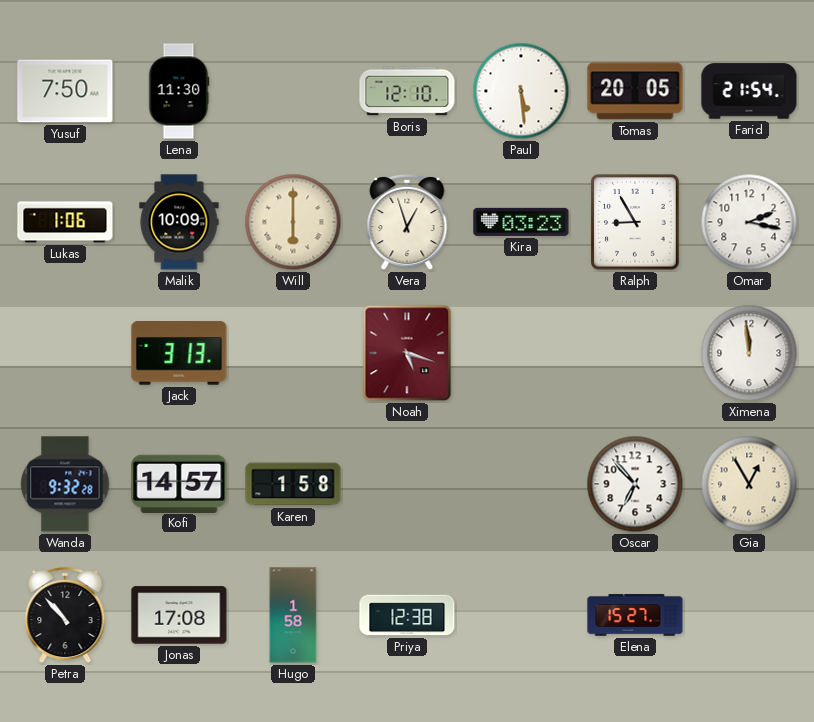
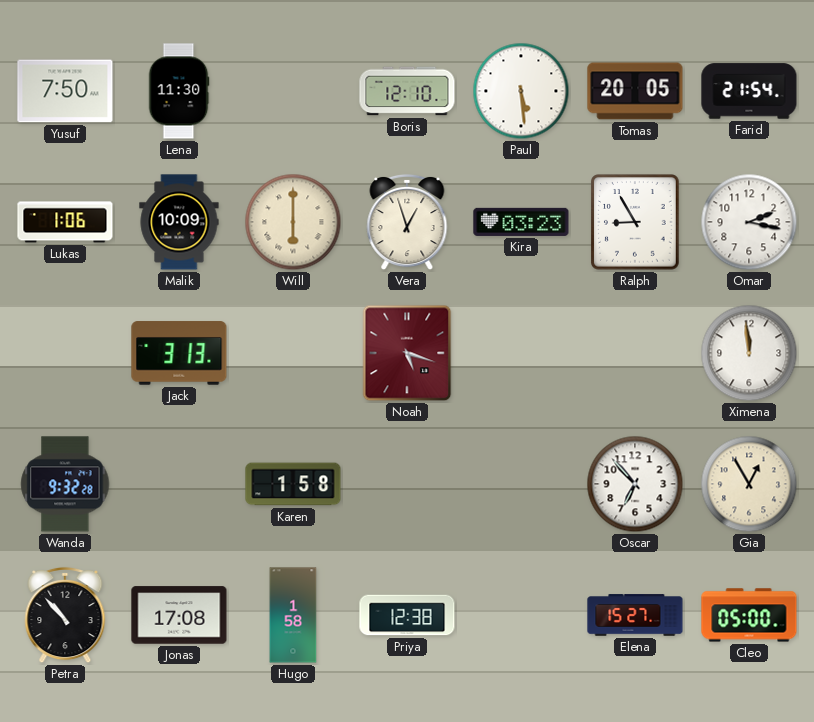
Kofi: 14:57 -> none (179, 483)
Cleo: none -> 05:00 (749, 615)
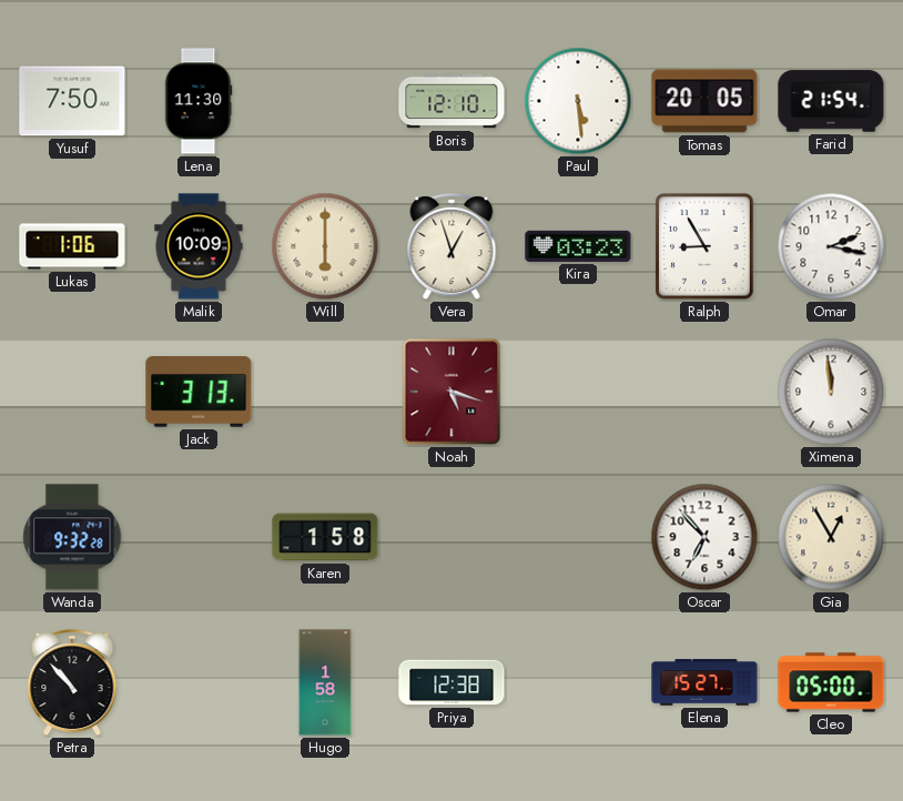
Jonas: 17:08 -> none (179, 615)
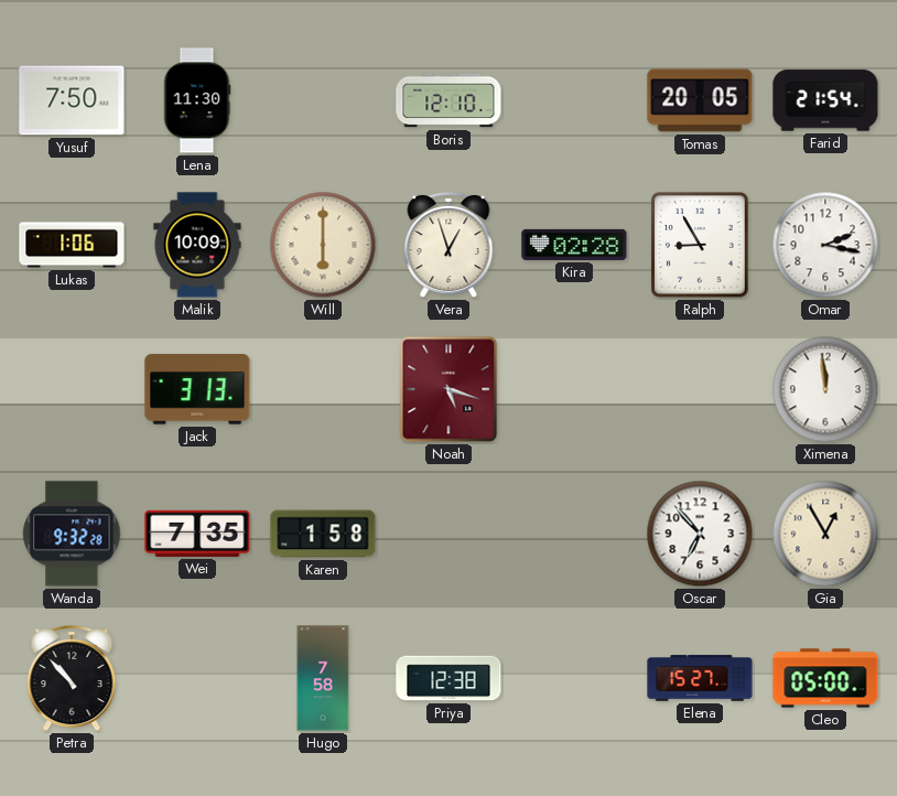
Paul: 5:29 -> none (578, 101)
Kira: 03:23 -> 02:28 (574, 245)
Wei: none -> 7:35 (197, 534)
Hugo: 1:58 -> 7:58 (323, 678)
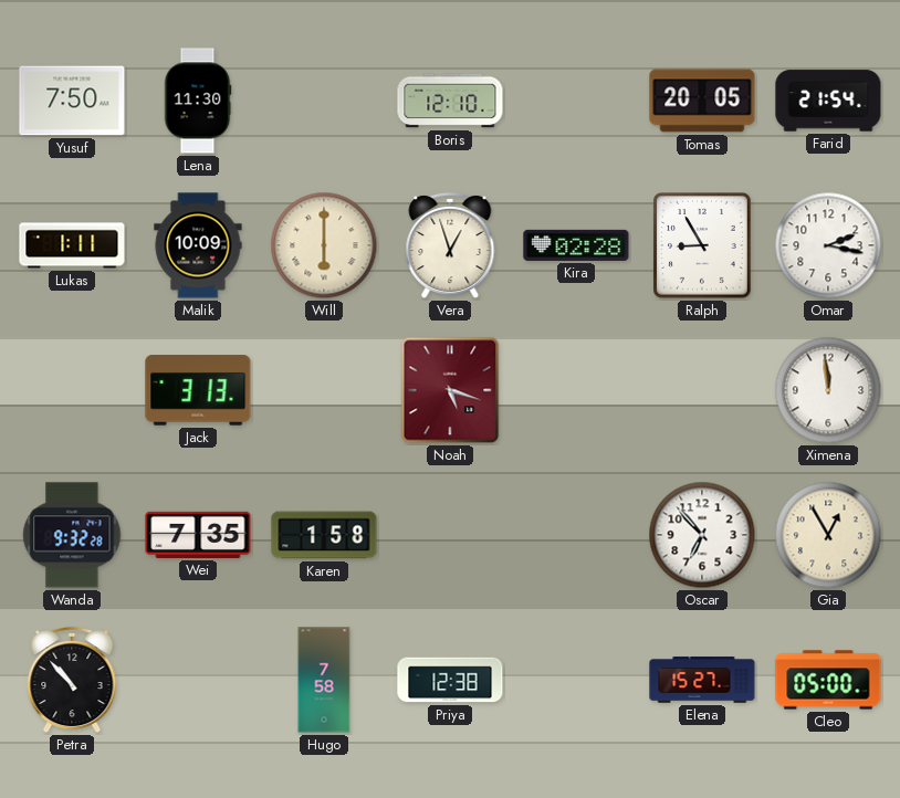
Lukas: 1:06 -> 1:11 (72, 245)
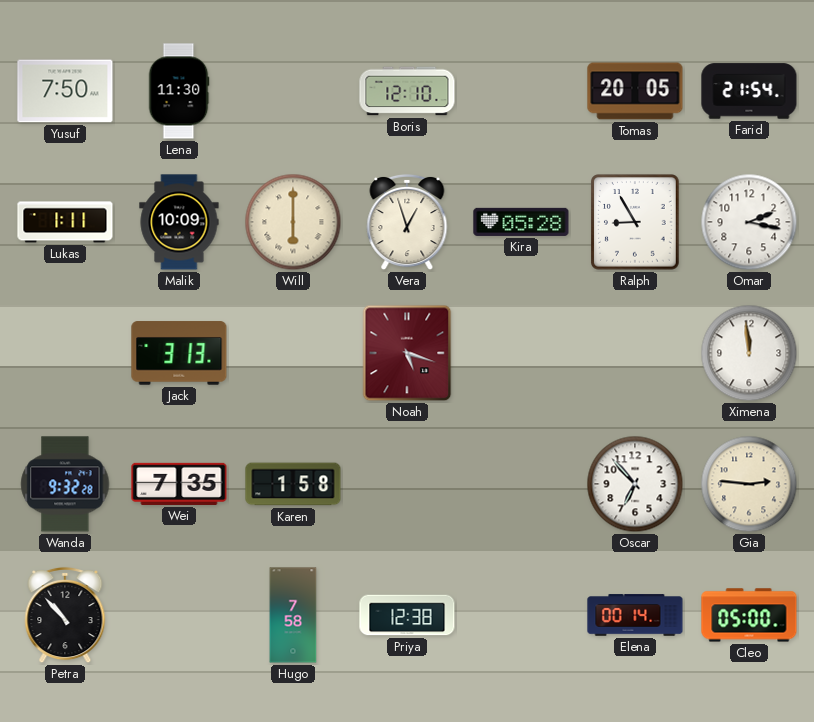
Kira: 02:28 -> 05:28 (521, 222)
Gia: 12:55 -> 2:46 (749, 484)
Elena: 15:27 -> 00:14 (635, 615)
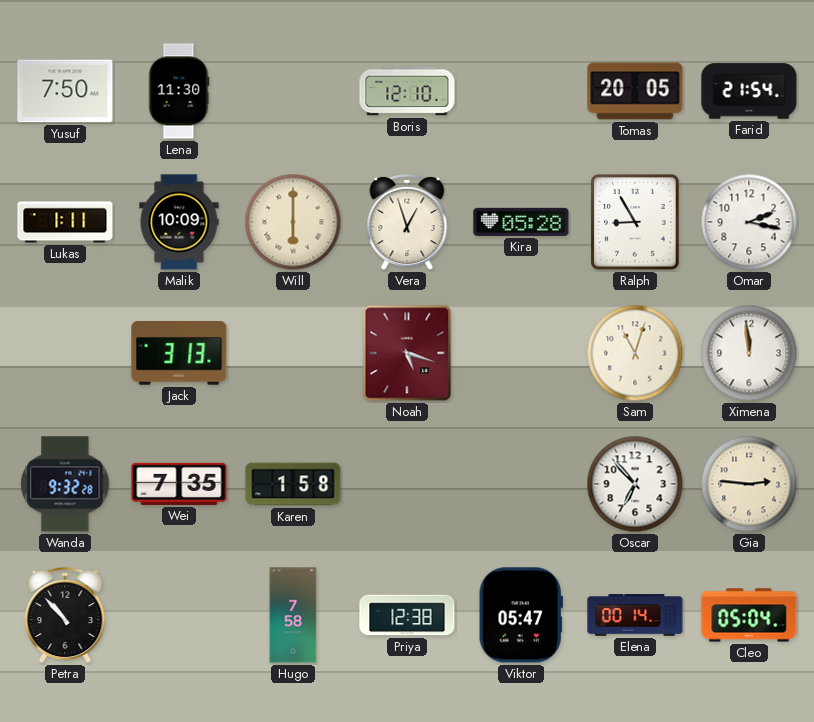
Sam: none -> 11:03 (635, 353)
Viktor: none -> 05:47 (521, 615)
Cleo: 05:00 -> 05:04 (749, 615)
